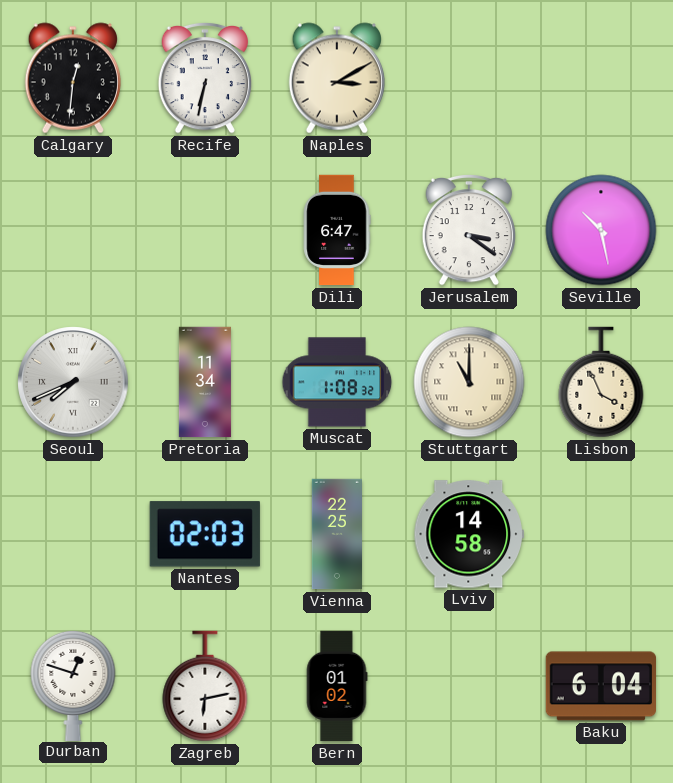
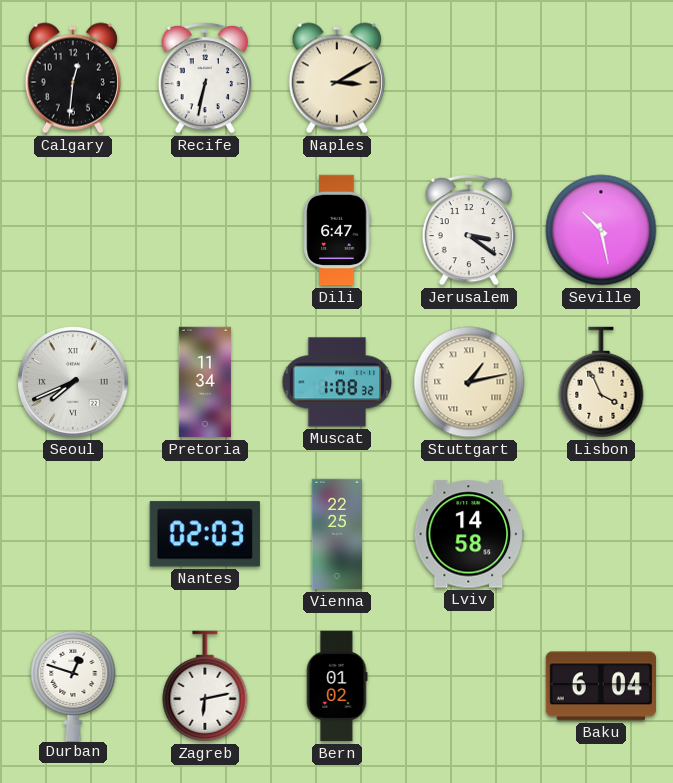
Stuttgart: 11:00 -> 1:13 (469, 382)
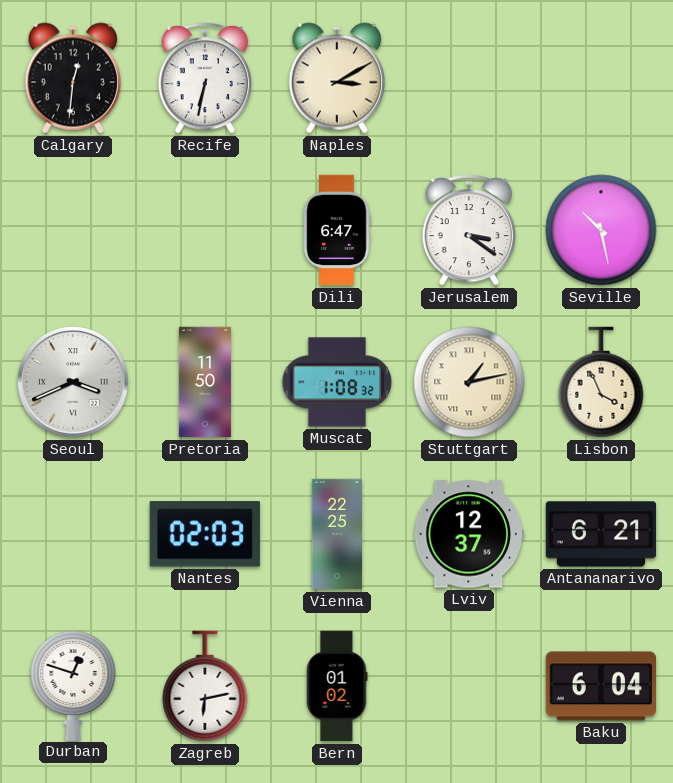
Seoul: 7:41 -> 3:41 (73, 382)
Pretoria: 11:34 -> 11:50 (205, 382)
Lviv: 14:58 -> 12:37 (468, 534)
Antananarivo: none -> 6:21 (601, 534)
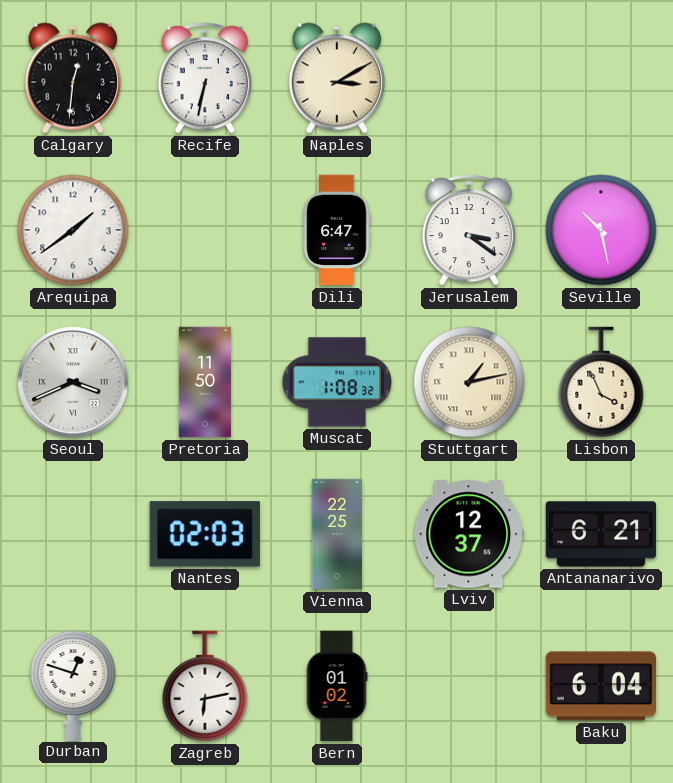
Arequipa: none -> 1:39 (73, 230)
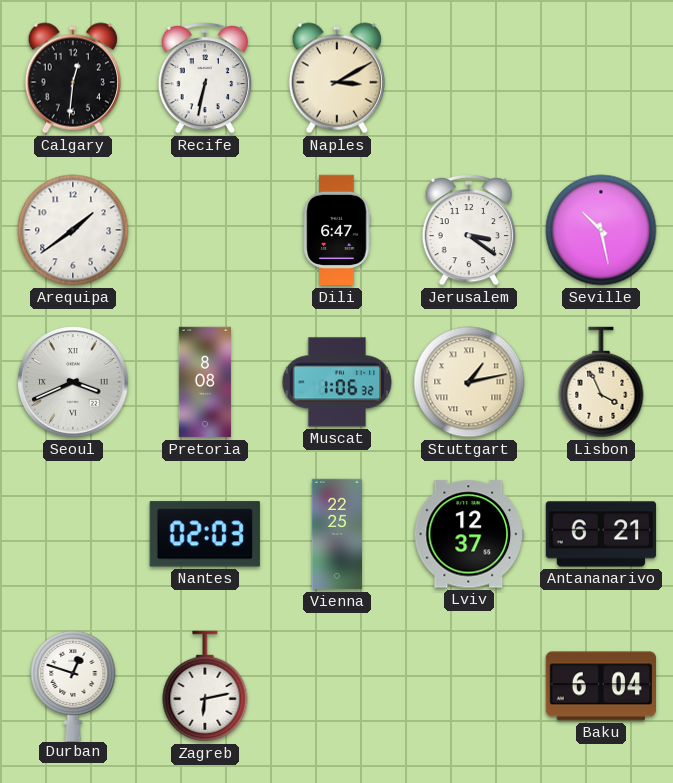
Pretoria: 11:50 -> 8:08 (205, 382)
Muscat: 1:08 -> 1:06 (337, 382)
Bern: 01:02 -> none (337, 686)
